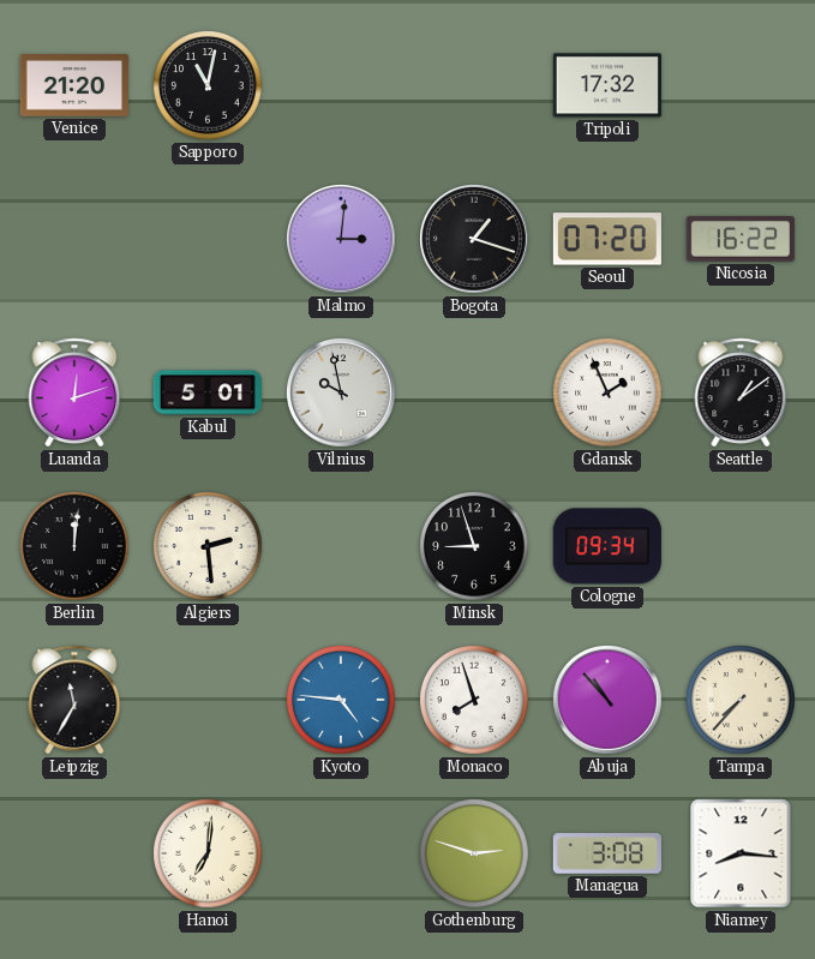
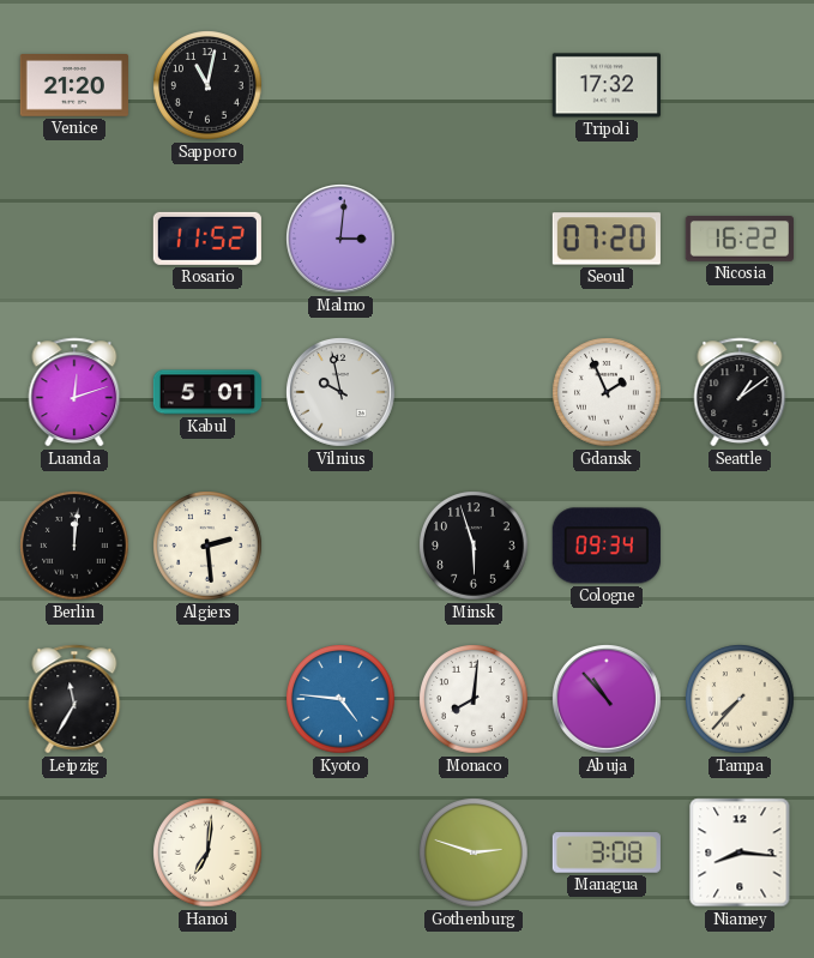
Rosario: none -> 11:52 (207, 239)
Bogota: 1:18 -> none (475, 240)
Minsk: 8:57 -> 5:57 (474, 546)
Monaco: 7:57 -> 8:01 (474, 699)
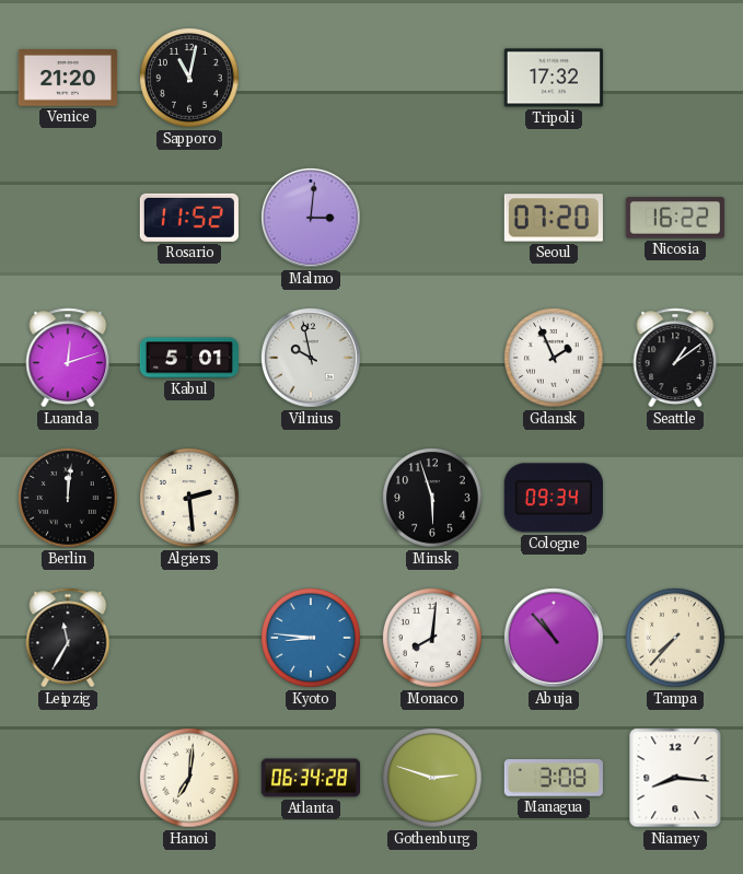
Kyoto: 4:46 -> 8:46 (311, 638)
Atlanta: none -> 06:34 (311, 778)
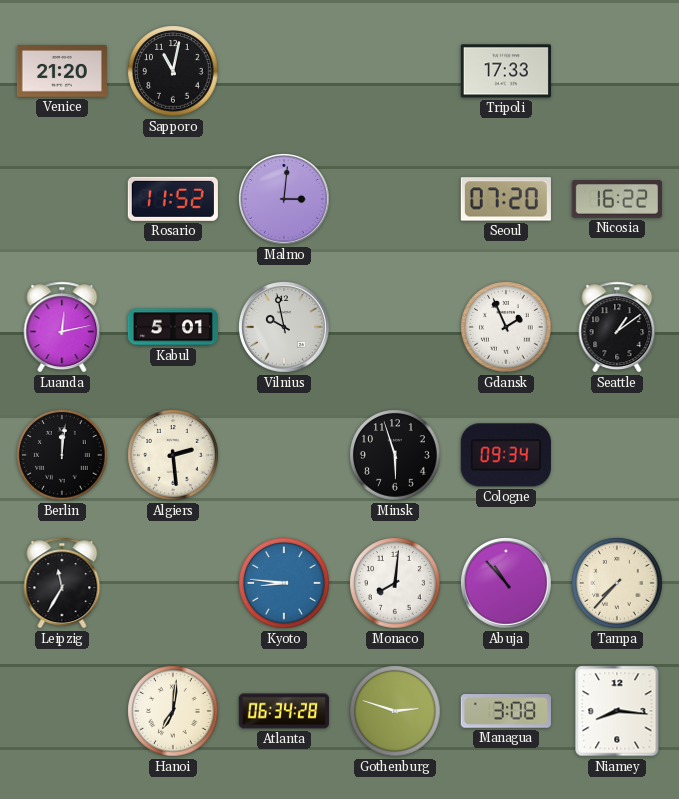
Tripoli: 17:32 -> 17:33 (506, 71)
Luanda: 12:12 -> 12:13 (62, 327)
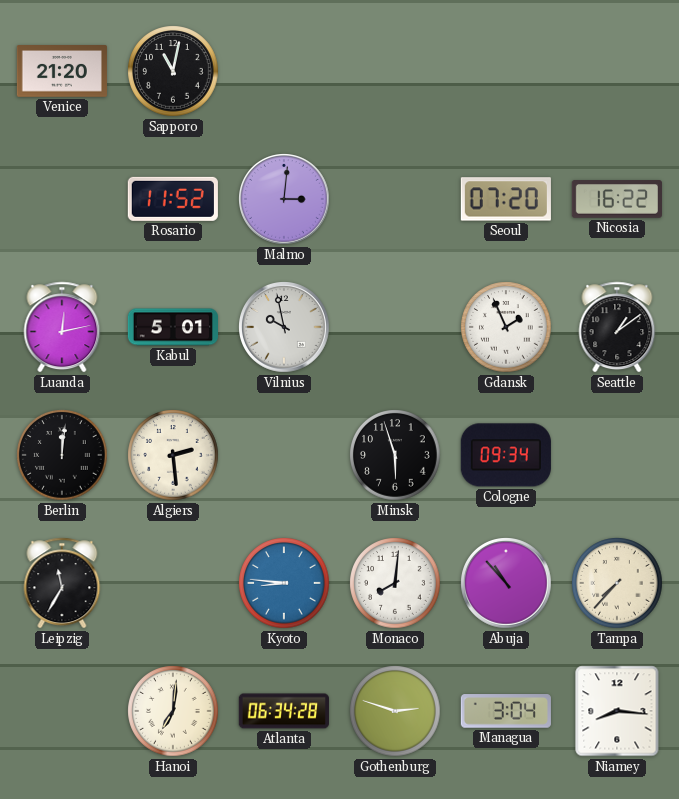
Tripoli: 17:33 -> none (506, 71)
Managua: 3:08 -> 3:04 (506, 711)
